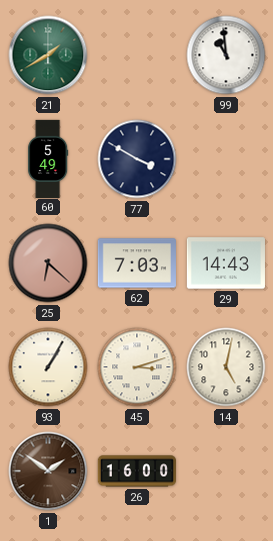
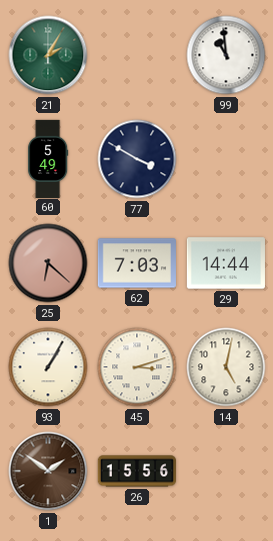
21: 1:40 -> 2:05 (48, 55)
29: 14:43 -> 14:44 (226, 263)
26: 16:00 -> 15:56 (136, 471)
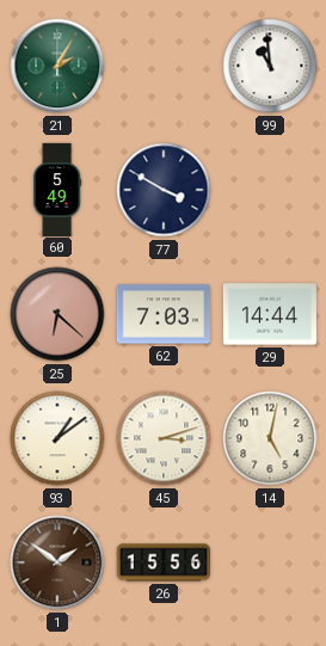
93: 1:05 -> 1:09 (57, 438)
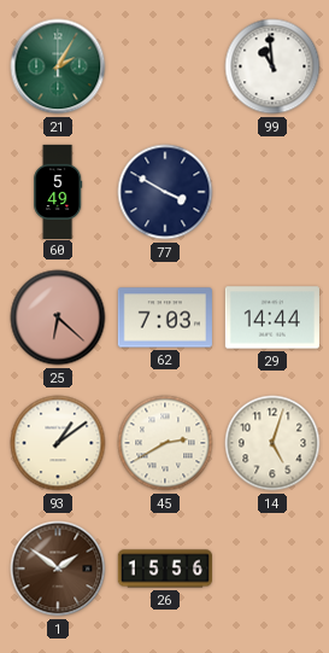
45: 3:12 -> 2:40 (165, 443)
14: 5:02 -> 5:03 (272, 443)
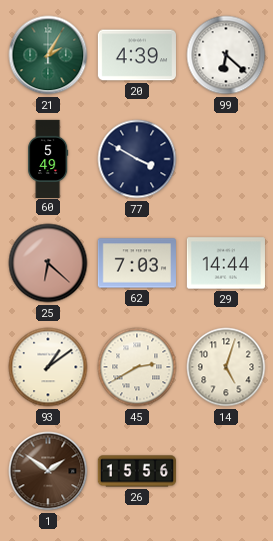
20: none -> 4:39 (137, 55)
99: 10:59 -> 6:22 (226, 55)
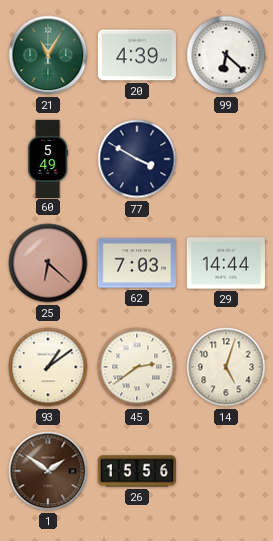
21: 2:05 -> 11:05 (48, 55)
45: 2:40 -> 2:39 (137, 367)
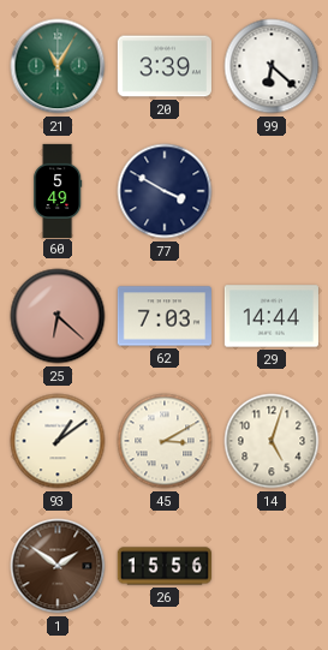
20: 4:39 -> 3:39 (165, 66)
45: 2:39 -> 3:10 (165, 441)
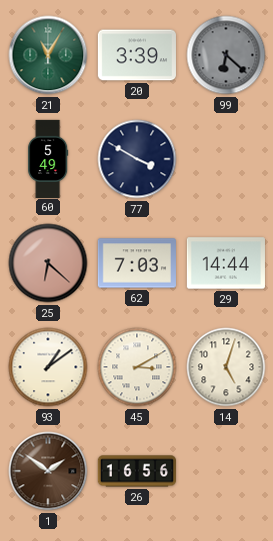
99 dial: white -> grey (226, 55)
26: 15:56 -> 16:56 (136, 471)
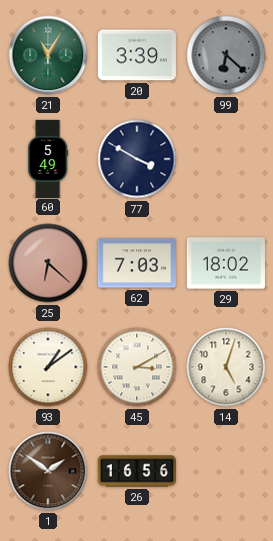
29: 14:44 -> 18:02 (226, 263)
